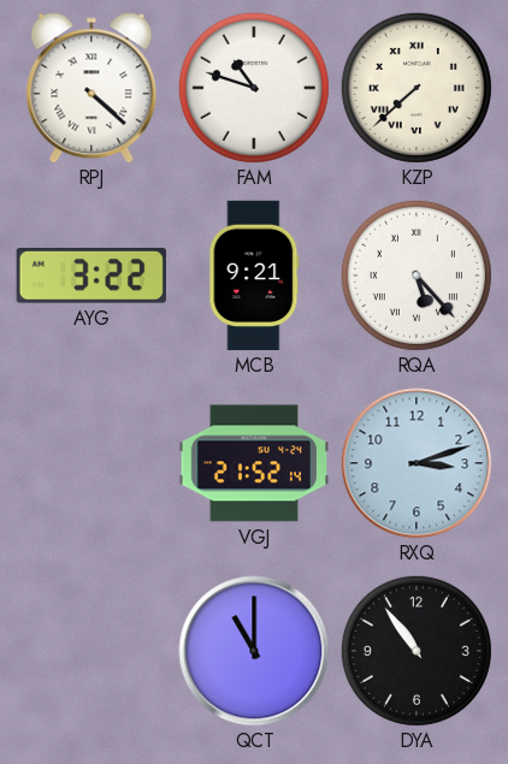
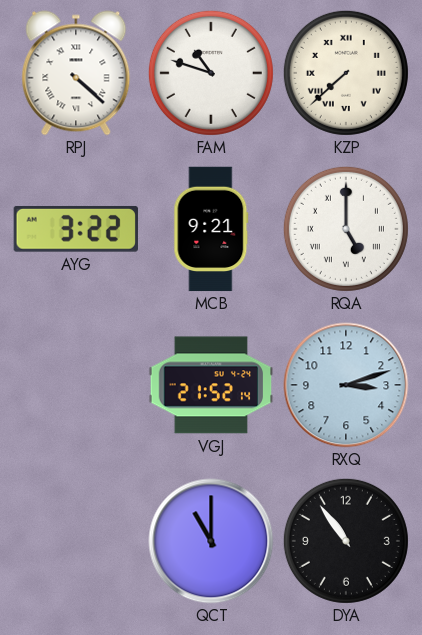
RQA: 5:23 -> 5:00 (346, 229)
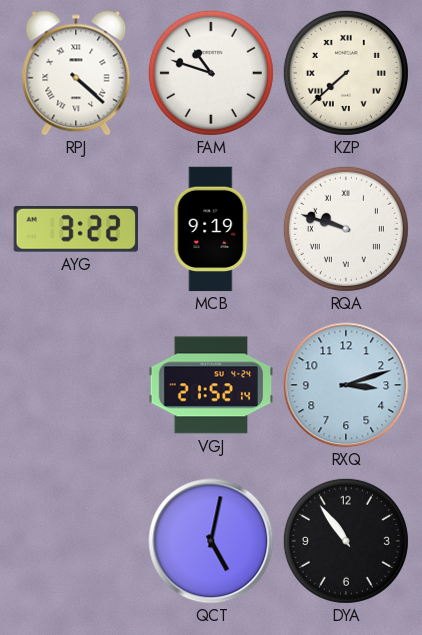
MCB: 9:21 -> 9:19 (211, 229)
RQA: 5:00 -> 9:48 (346, 229)
QCT: 11:00 -> 5:02 (211, 541)
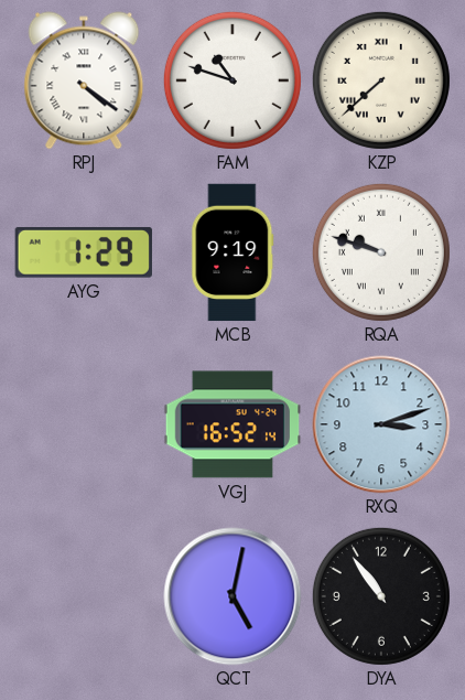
RPJ: 4:22 -> 4:21 (84, 80)
AYG: 3:22 -> 1:29 (84, 252)
VGJ: 21:52 -> 16:52 (233, 424)
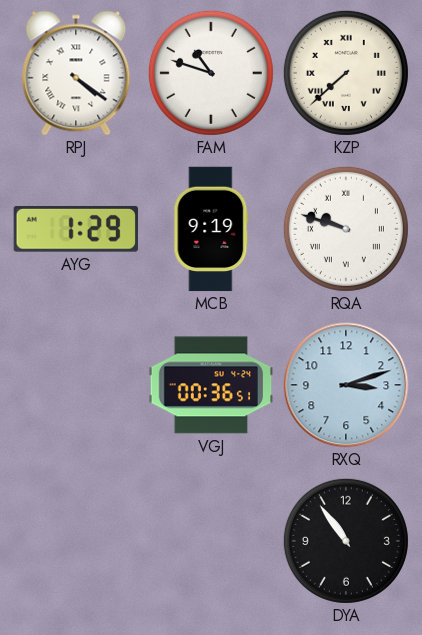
VGJ: 16:52 -> 00:36 (211, 385)
QCT: 5:02 -> none (233, 596)
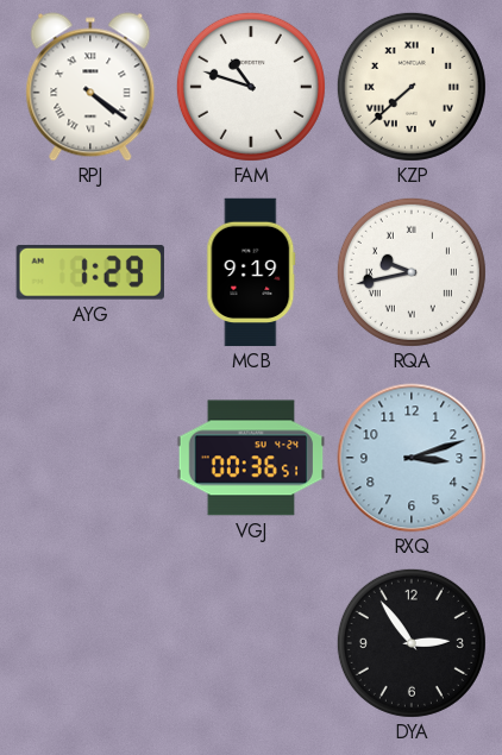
RQA: 9:48 -> 9:43 (412, 272)
DYA: 10:54 -> 2:54 (412, 643)
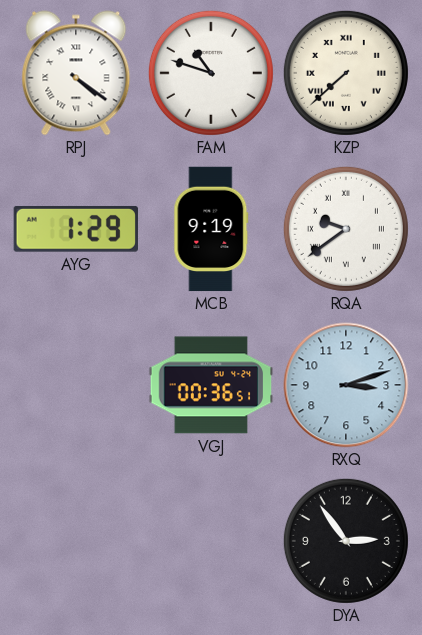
RQA: 9:43 -> 9:39 (346, 229)
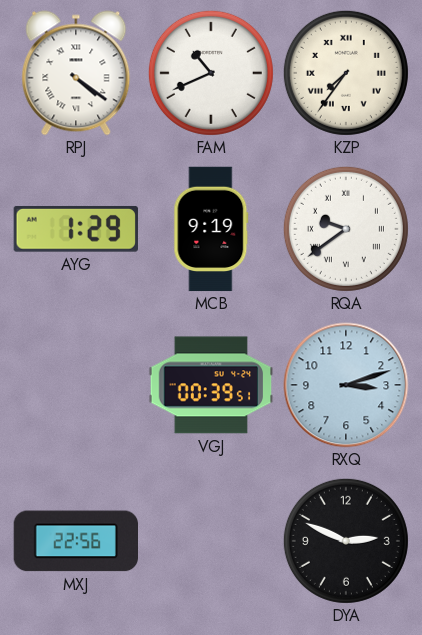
FAM: 10:48 -> 10:41 (211, 73)
KZP: 7:38 -> 7:36 (346, 73)
VGJ: 00:36 -> 00:39 (211, 385)
MXJ: none -> 22:56 (75, 541)
DYA: 2:54 -> 2:49 (346, 541)
